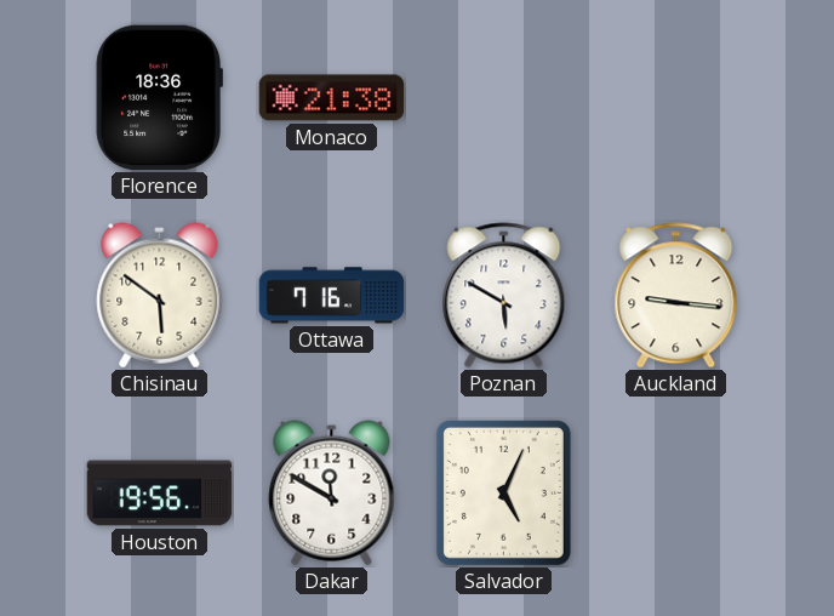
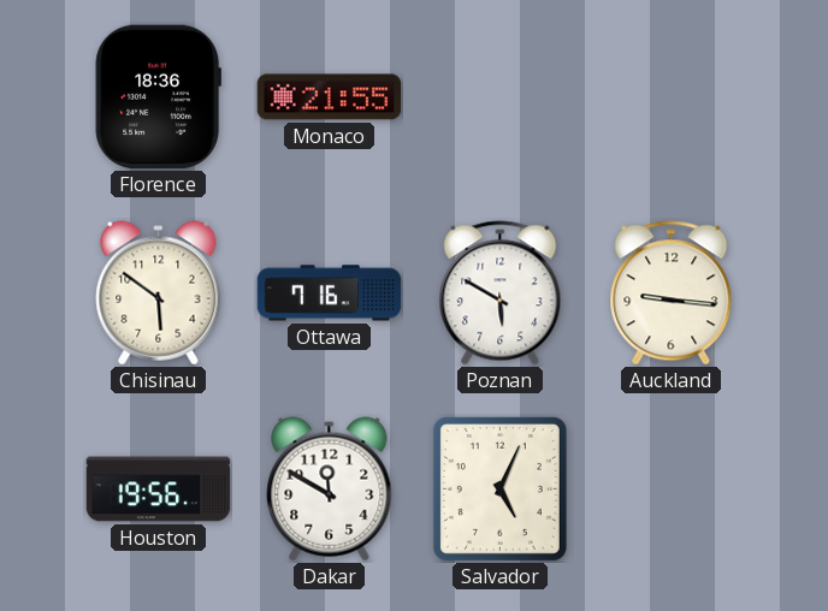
Monaco: 21:38 -> 21:55 (330, 97)
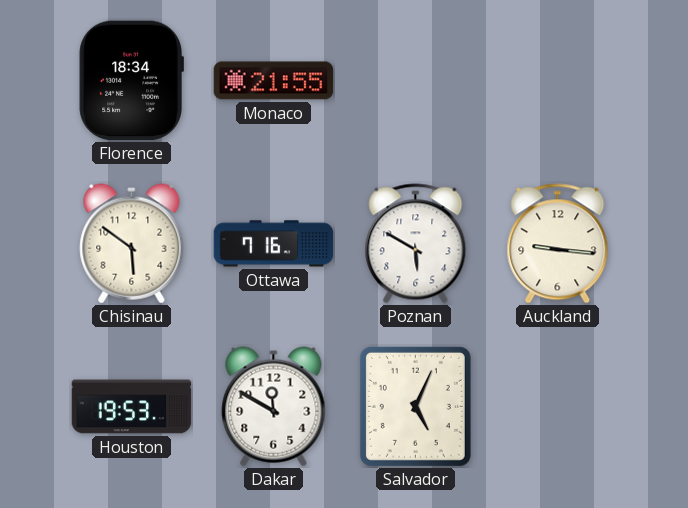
Florence: 18:36 -> 18:34 (131, 81)
Houston: 19:56 -> 19:53 (132, 407)
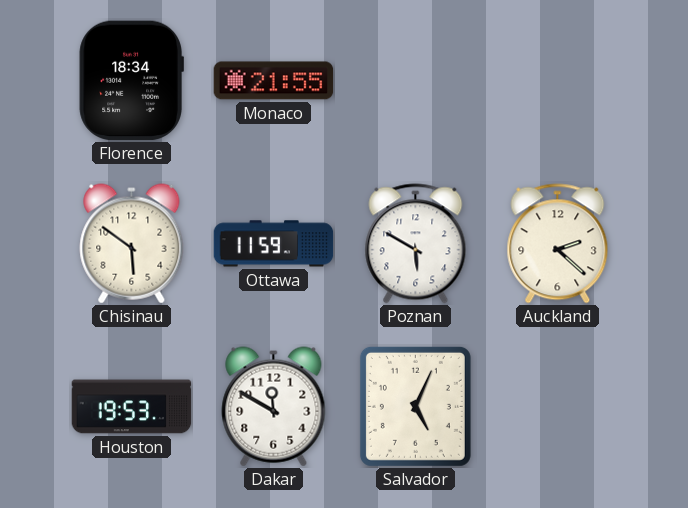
Ottawa: 7:16 -> 11:59 (274, 244)
Auckland: 9:16 -> 2:22 (558, 244)
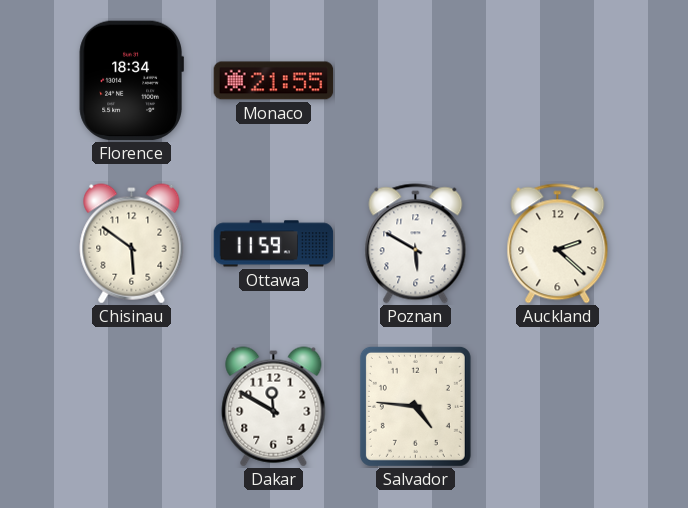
Houston: 19:53 -> none (132, 407)
Salvador: 5:04 -> 4:46 (415, 406)
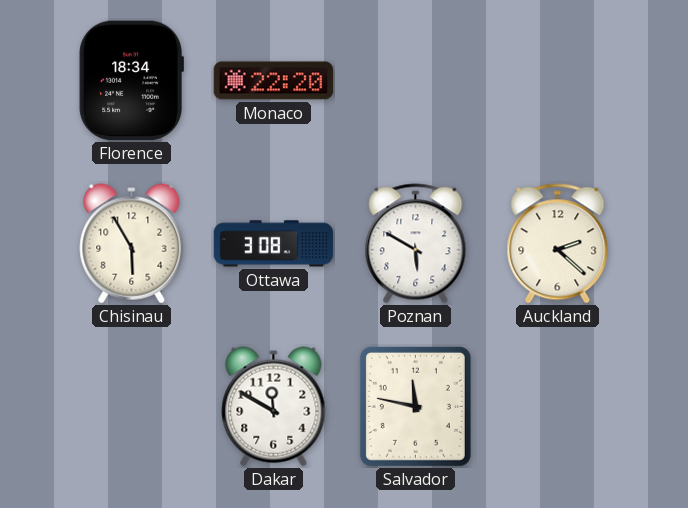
Monaco: 21:55 -> 22:20 (274, 81)
Chisinau: 5:51 -> 5:55 (132, 244)
Ottawa: 11:59 -> 3:08 (274, 244)
Salvador: 4:46 -> 11:47 (415, 406)
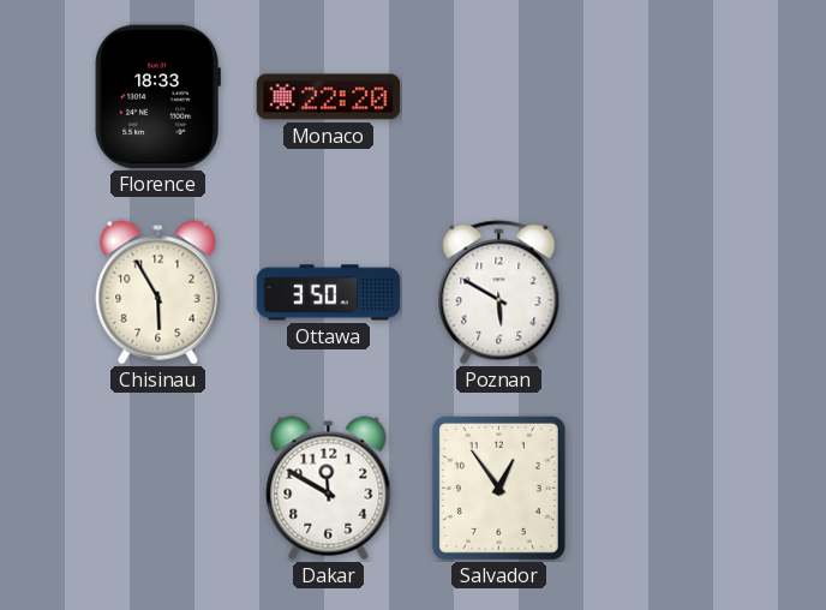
Florence: 18:34 -> 18:33 (157, 97)
Ottawa: 3:08 -> 3:50 (329, 293)
Auckland: 2:22 -> none (558, 244)
Salvador: 11:47 -> 12:54 (498, 488)
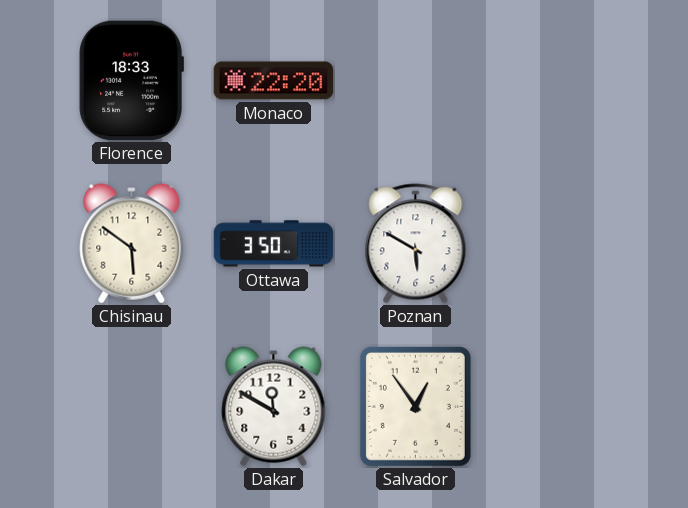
Chisinau: 5:55 -> 5:51 (132, 244)
